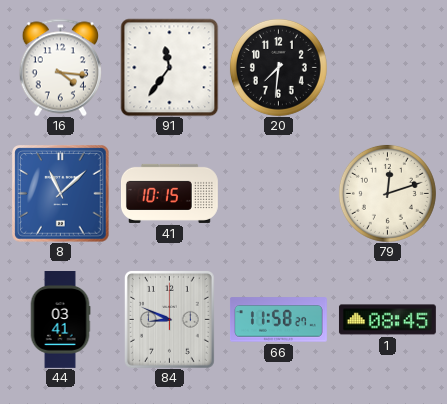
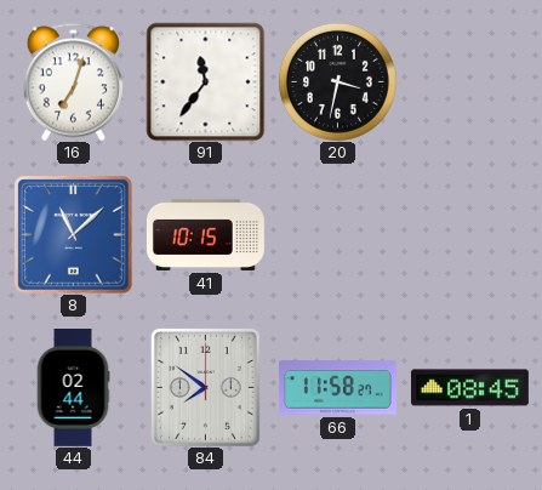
16: 4:16 -> 7:03 (73, 81)
20: 7:31 -> 3:32 (337, 81)
79: 12:12 -> none (387, 193)
44: 03:41 -> 02:44 (73, 388)
84: 8:49 -> 7:51 (205, 387)
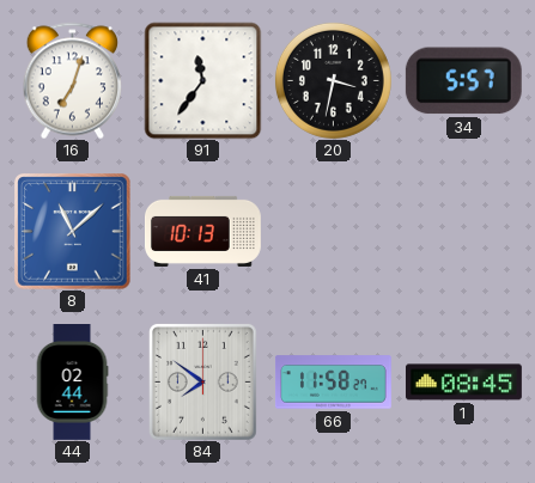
34: none -> 5:57 (463, 81)
41: 10:15 -> 10:13 (203, 231)
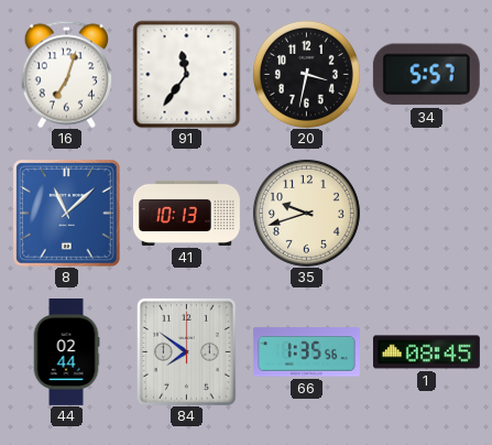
35: none -> 9:42 (306, 213)
66: 11:58 -> 1:35 (306, 352)
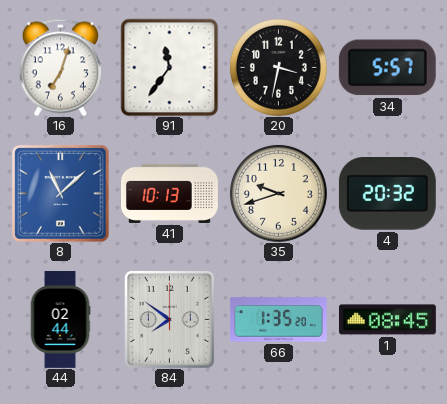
4: none -> 20:32 (387, 194)
66: 1:35:56 -> 1:35:20 (278, 320)
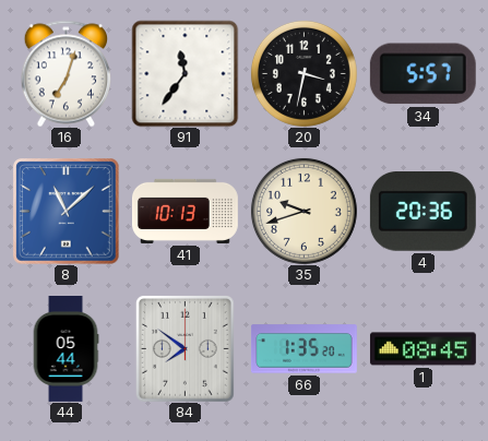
4: 20:32 -> 20:36 (422, 212)
44: 02:44 -> 05:44 (66, 349)
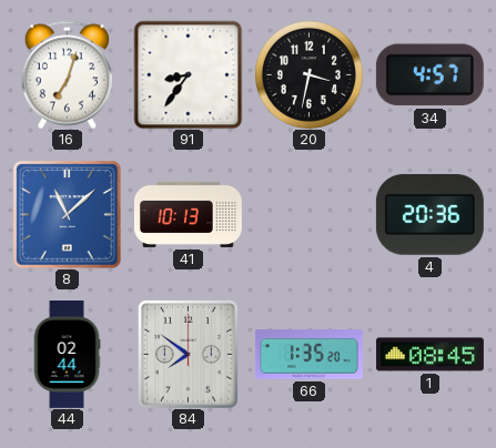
91: 11:36 -> 8:36 (188, 74)
34: 5:57 -> 4:57 (429, 75)
35: 9:42 -> none (303, 211)
44: 05:44 -> 02:44 (67, 355)
